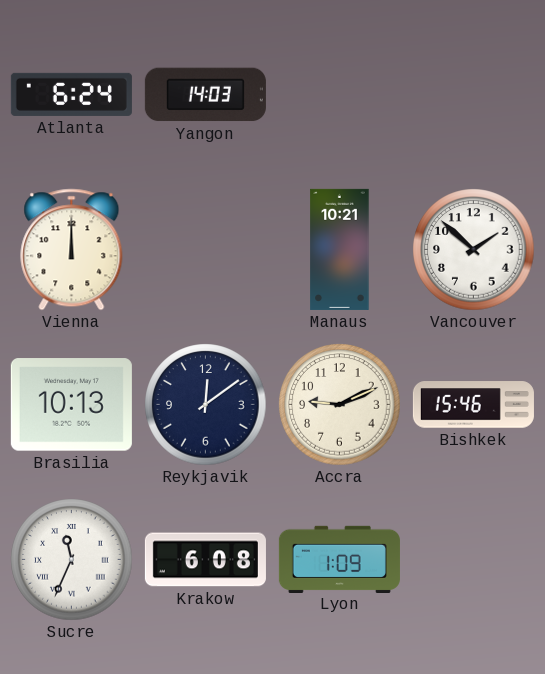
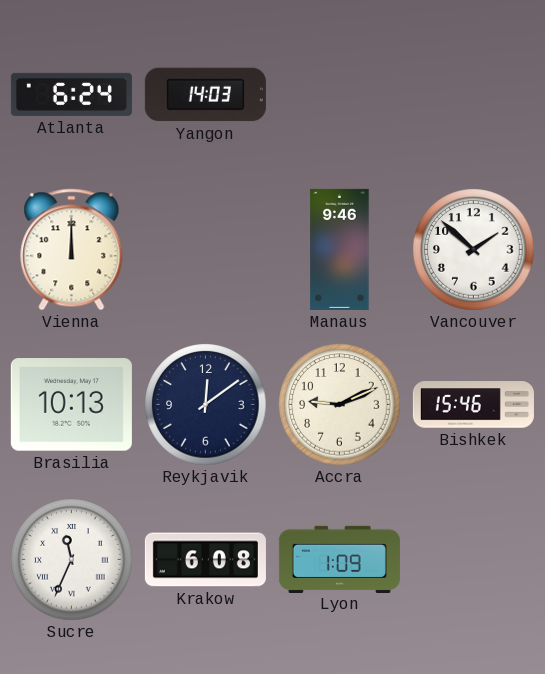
Manaus: 10:21 -> 9:46 (340, 249)
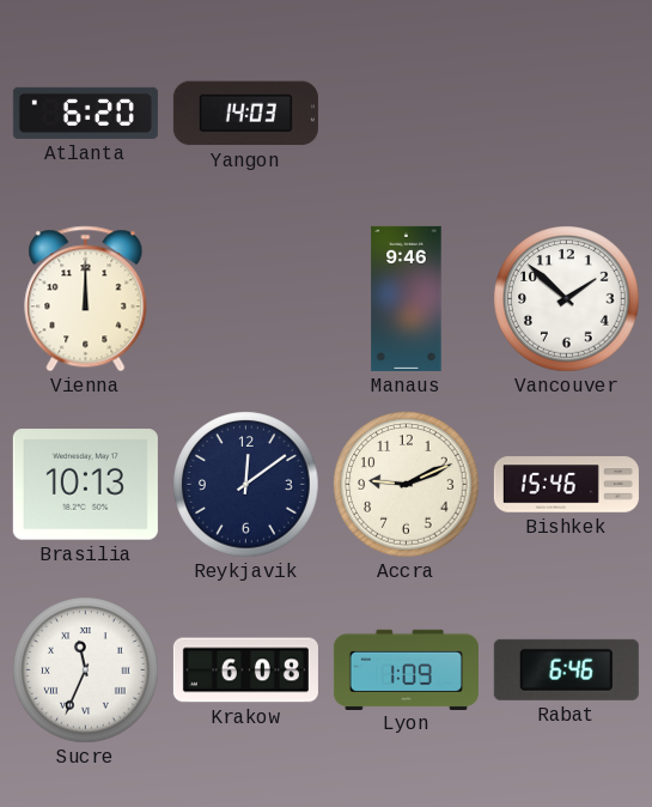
Atlanta: 6:24 -> 6:20 (85, 113)
Rabat: none -> 6:46 (566, 669)
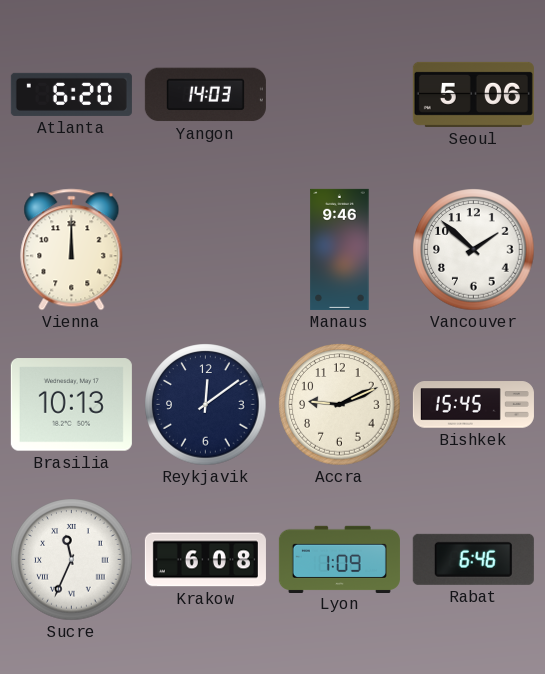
Seoul: none -> 5:06 (473, 94)
Bishkek: 15:46 -> 15:45 (473, 405)
